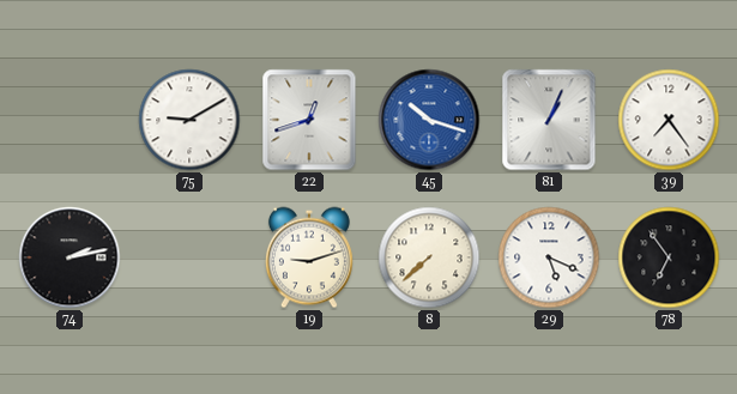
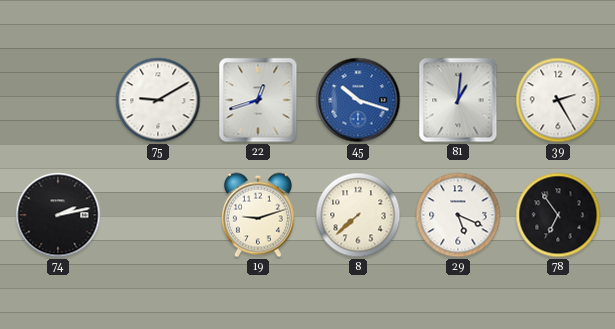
81: 1:04 -> 1:01 (458, 100)
39: 7:24 -> 2:25 (558, 100)
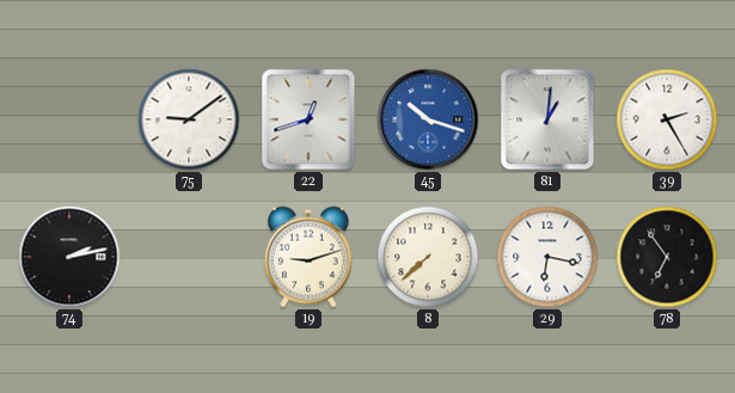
75: 9:10 -> 9:09 (189, 119)
29: 5:19 -> 6:17 (547, 257)
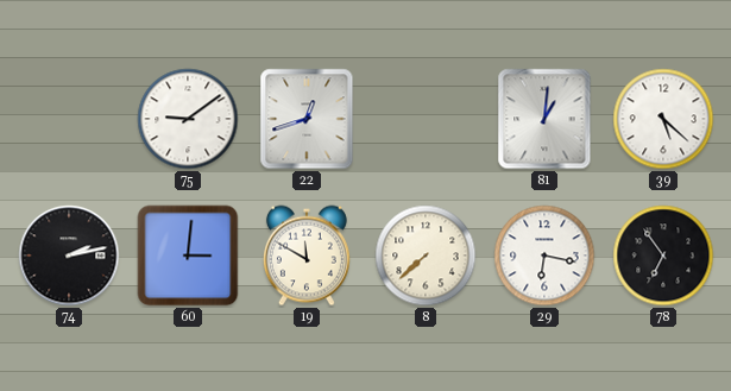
45: 10:18 -> none (428, 119)
39: 2:25 -> 5:22 (663, 119)
60: none -> 3:01 (188, 256)
19: 9:12 -> 11:50 (307, 256)
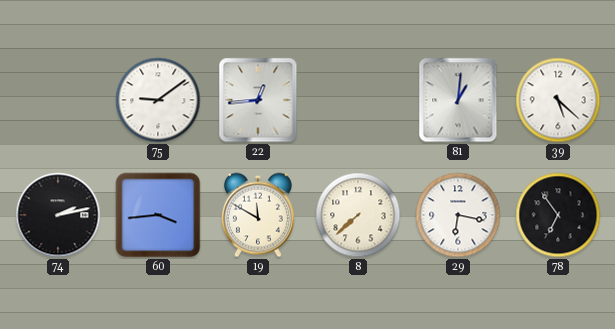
22: 12:42 -> 12:44 (258, 100)
60: 3:01 -> 3:44 (158, 215)
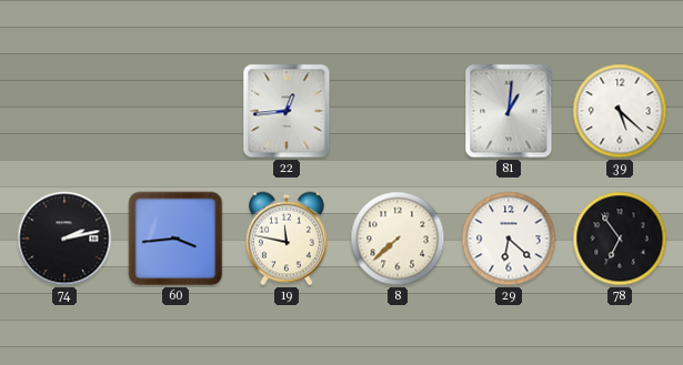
75: 9:09 -> none (158, 100)
19: 11:50 -> 11:47 (287, 239)
29: 6:17 -> 6:22 (509, 239)
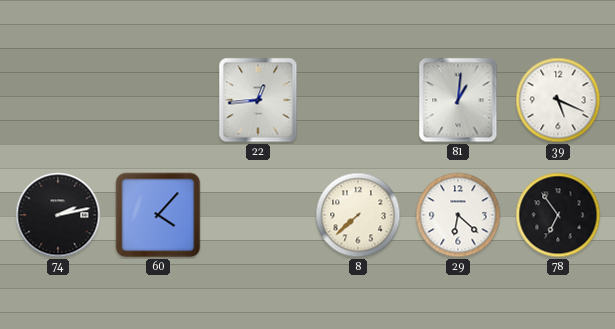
39: 5:22 -> 5:19 (558, 100)
60: 3:44 -> 4:07 (158, 215)
19: 11:47 -> none (287, 239)
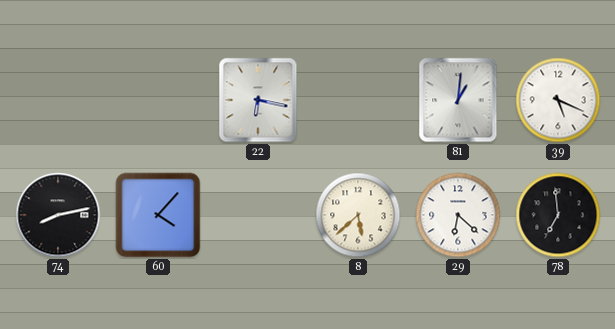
22: 12:44 -> 6:17 (258, 100)
74: 2:13 -> 8:13 (58, 215)
8: 7:38 -> 5:38 (358, 215)
78: 6:54 -> 6:59 (558, 215)
